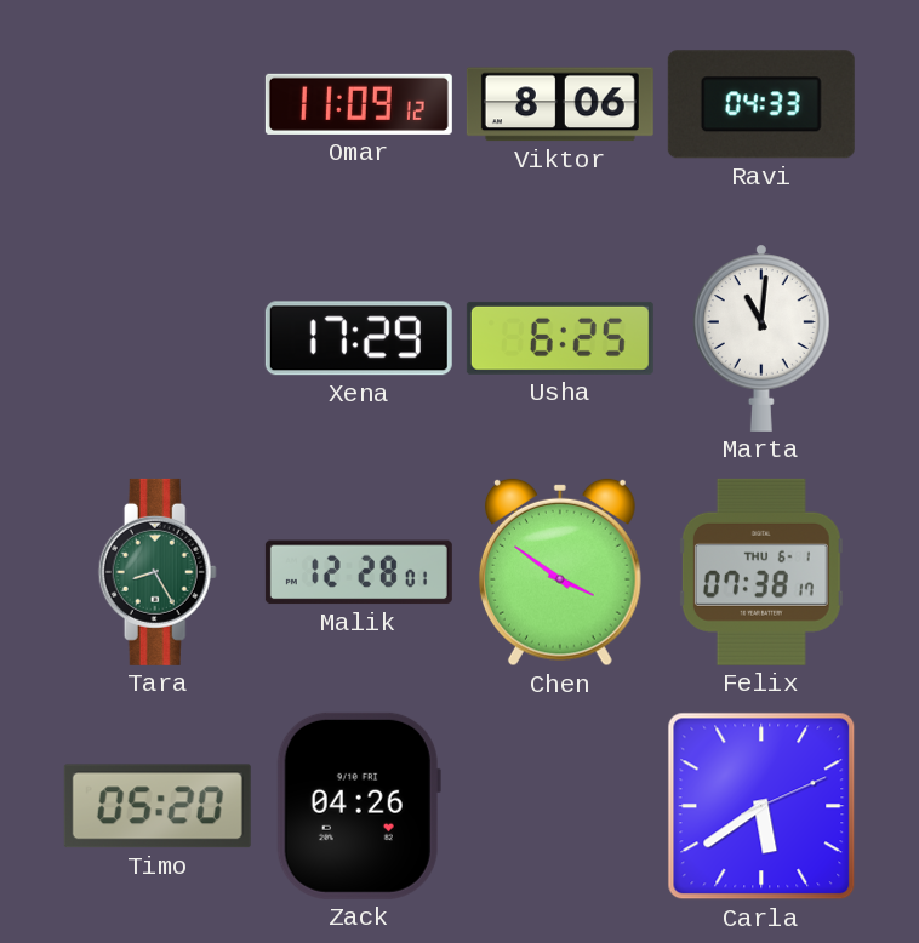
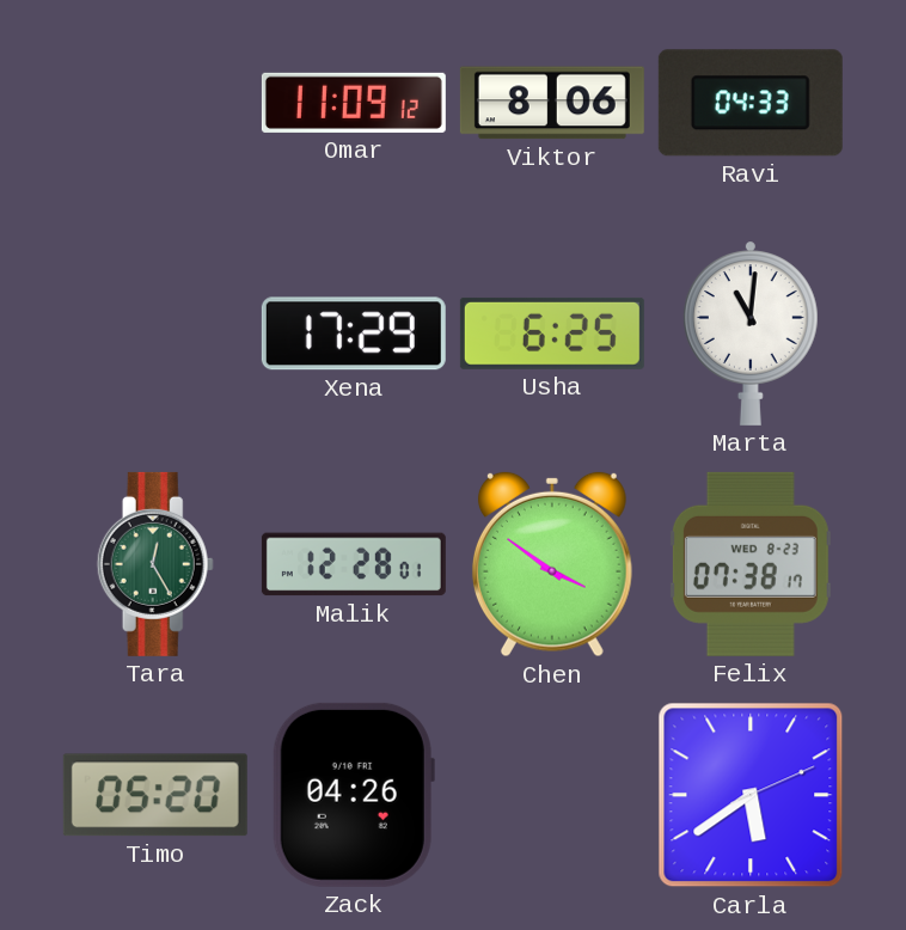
Tara: 8:25 -> 12:25 (155, 564)
Felix date: THU 6-1 -> WED 8-23 (751, 564)
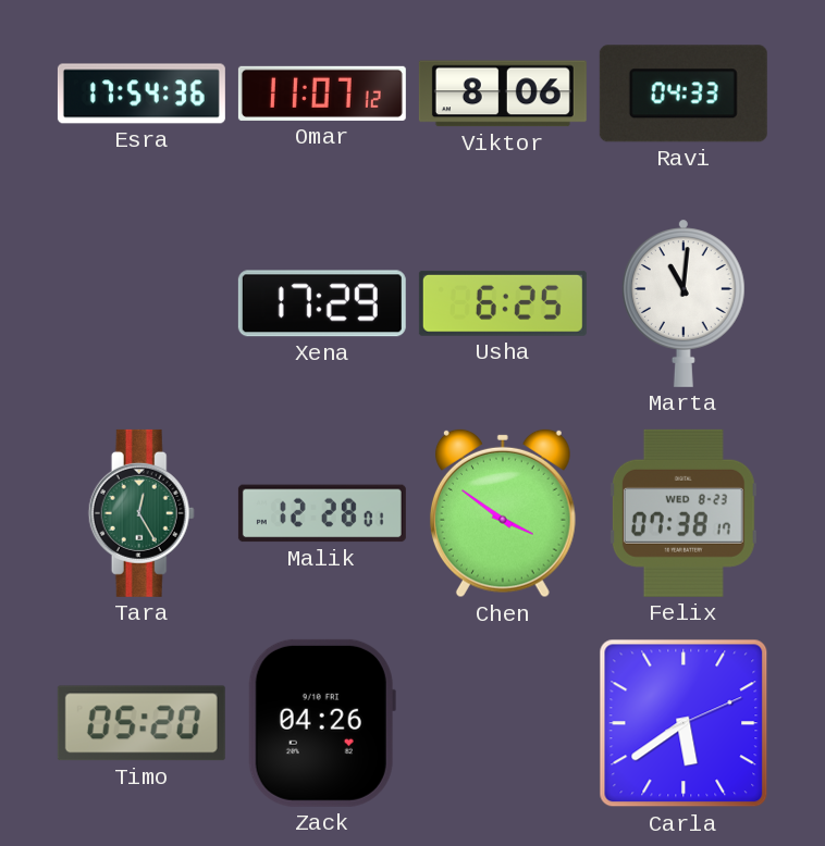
Esra: none -> 17:54 (141, 94)
Omar: 11:09 -> 11:07 (322, 94)
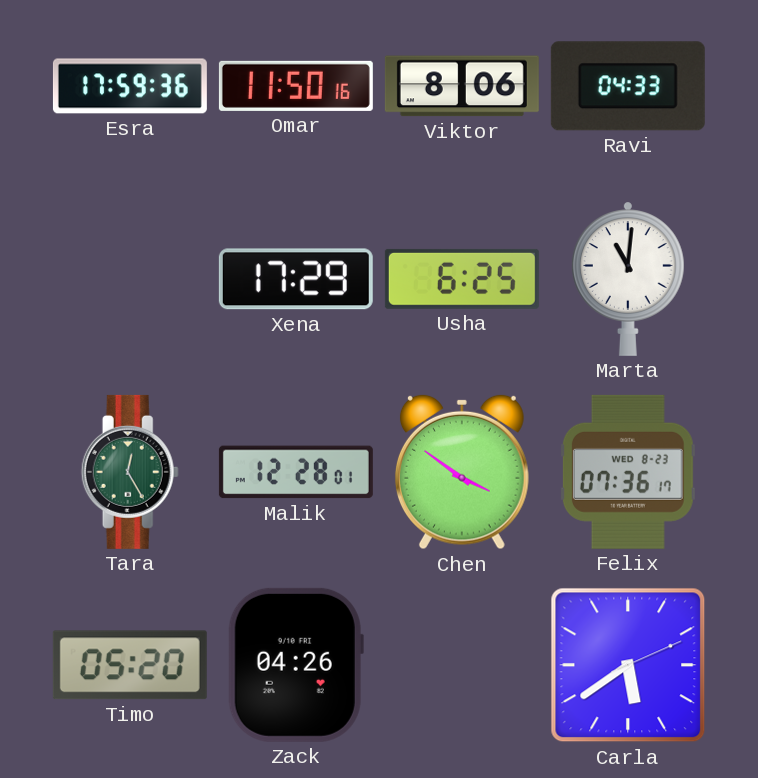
Esra: 17:54 -> 17:59 (130, 86)
Omar: 11:07 -> 11:50 (296, 86)
Felix: 07:38 -> 07:36 (628, 472)
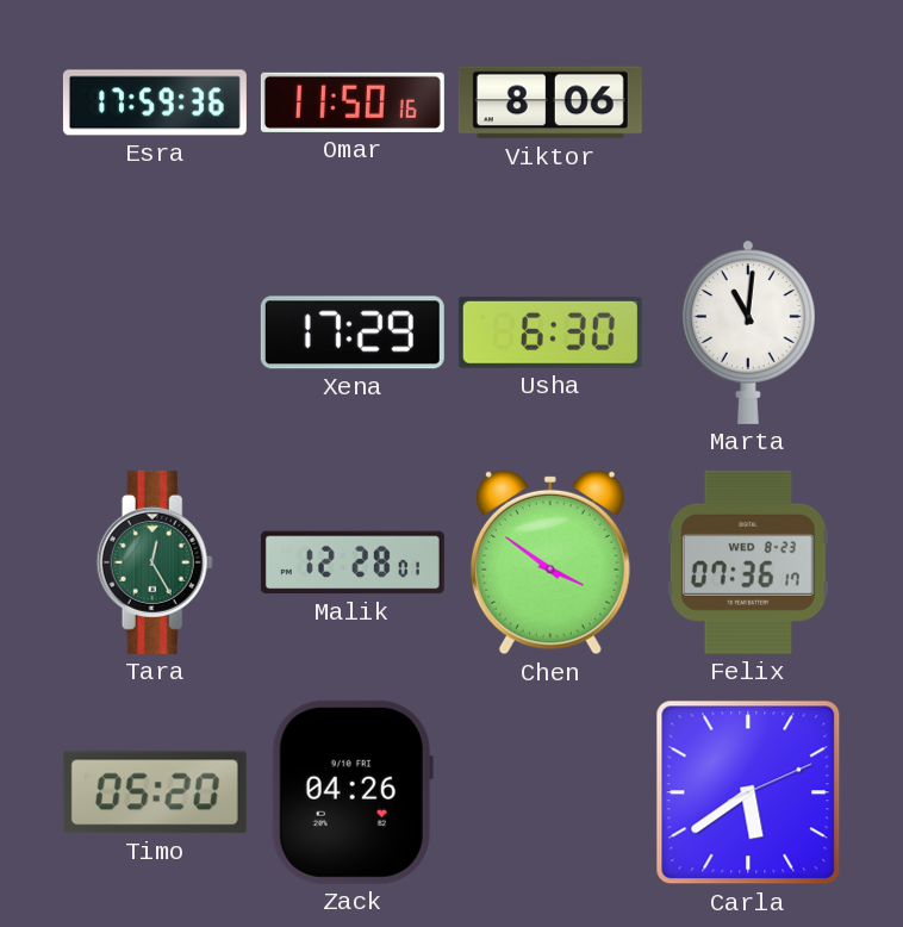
Ravi: 04:33 -> none (628, 86)
Usha: 6:25 -> 6:30 (550, 332)
